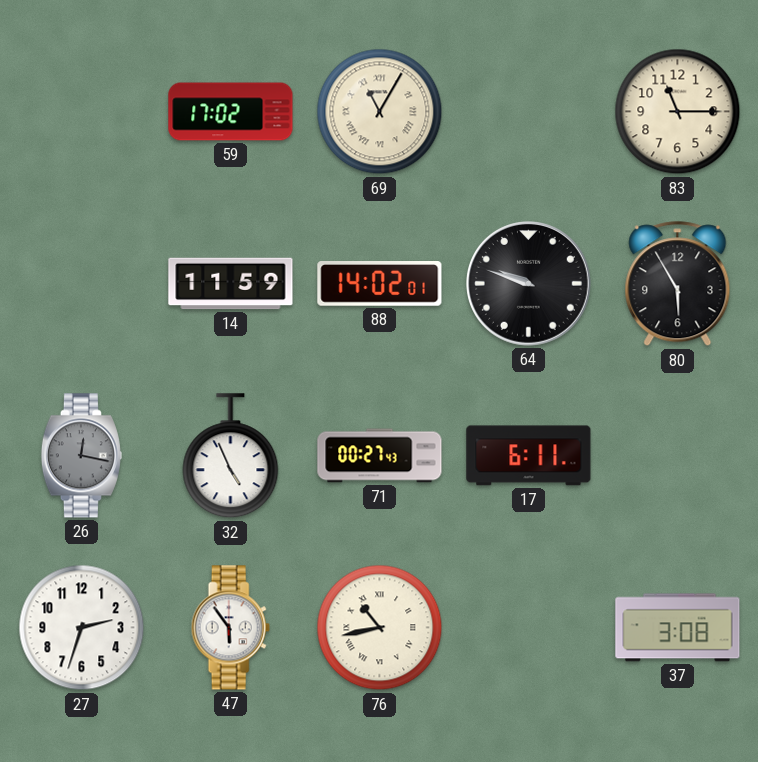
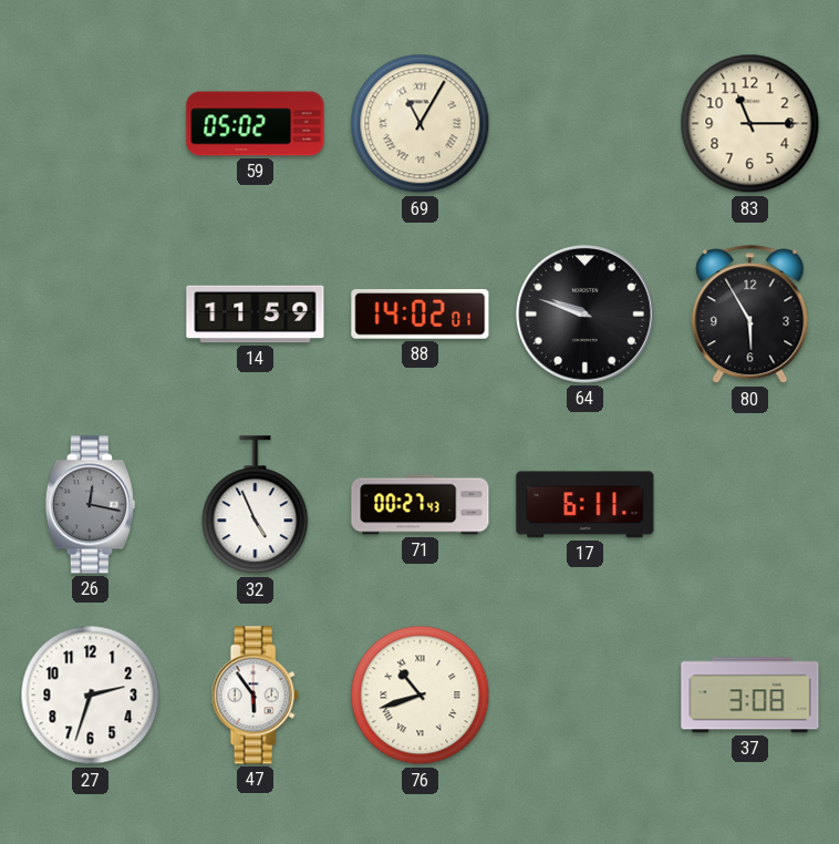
59: 17:02 -> 05:02 (256, 124)
76: 10:43 -> 10:42 (421, 696)
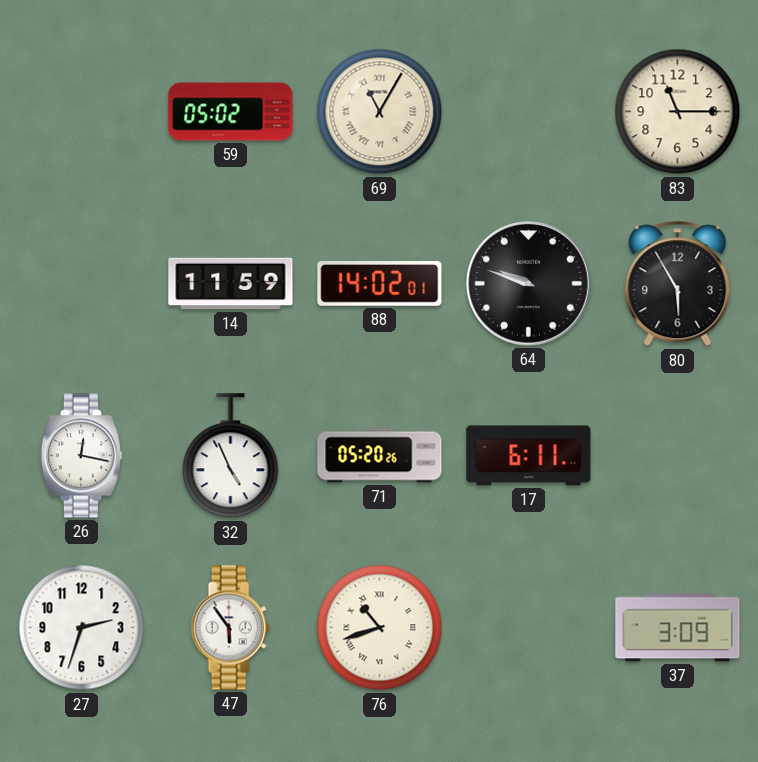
26 dial: grey -> white (81, 456)
71: 00:27 -> 05:20 (380, 456)
37: 3:08 -> 3:09 (678, 628)
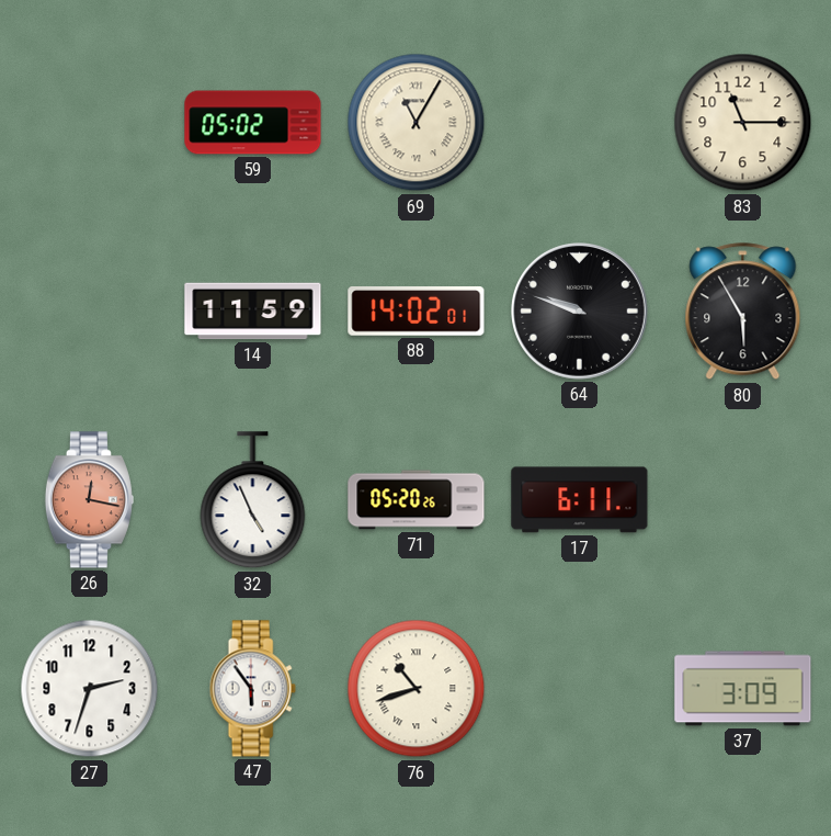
26 dial: white -> salmon (89, 500)
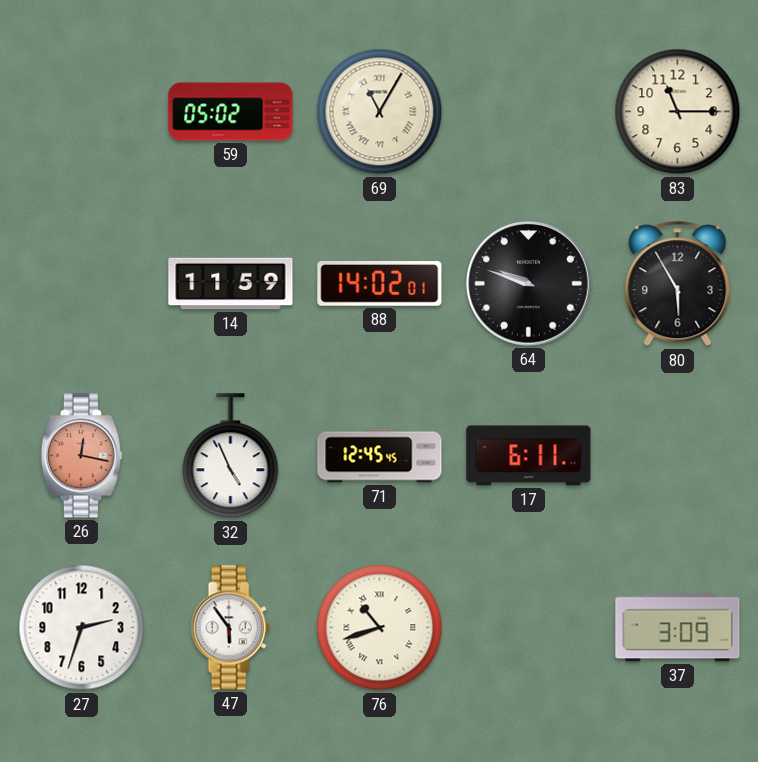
71: 05:20 -> 12:45 (380, 456)
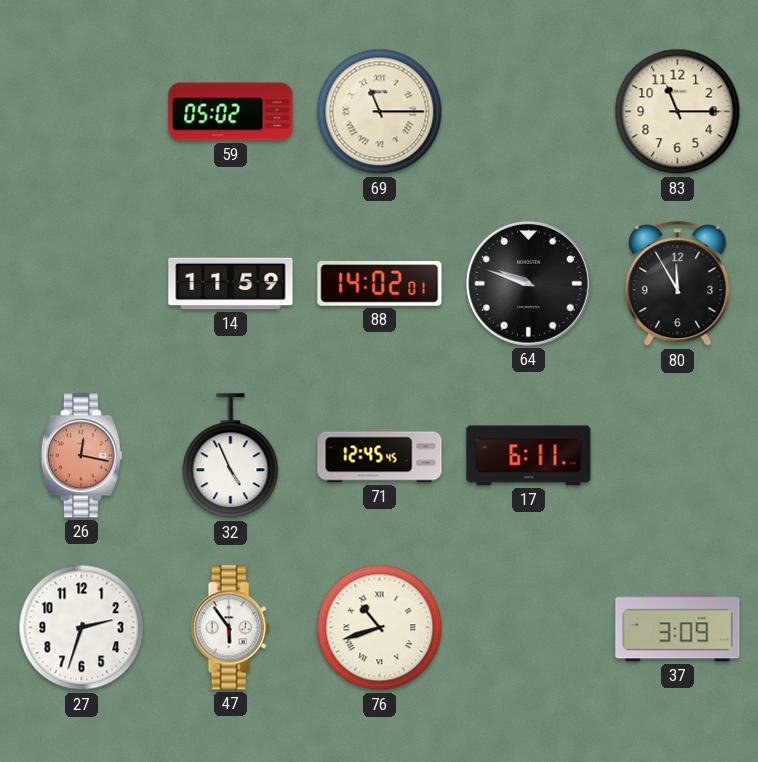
69: 11:05 -> 11:15 (380, 112)
80: 5:55 -> 11:55 (678, 284)
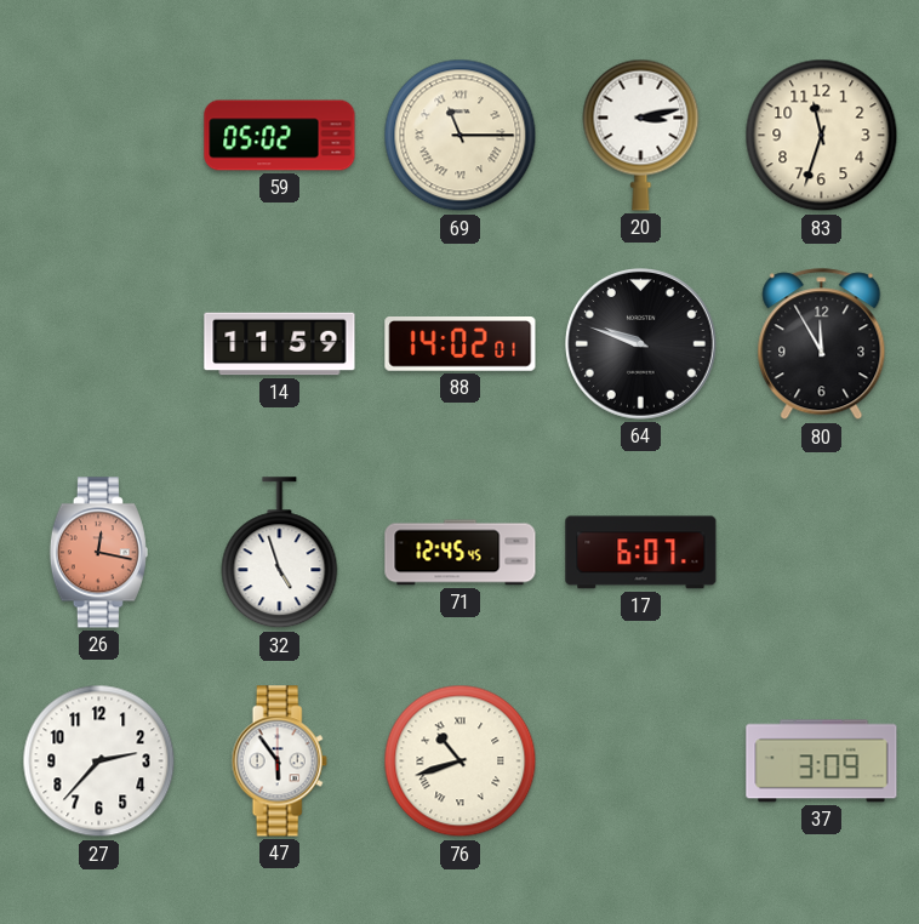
20: none -> 3:13 (641, 135)
83: 11:15 -> 11:33 (822, 136)
32: 4:56 -> 4:57 (280, 553)
17: 6:11 -> 6:07 (641, 553)
27: 2:33 -> 2:37 (99, 762)
